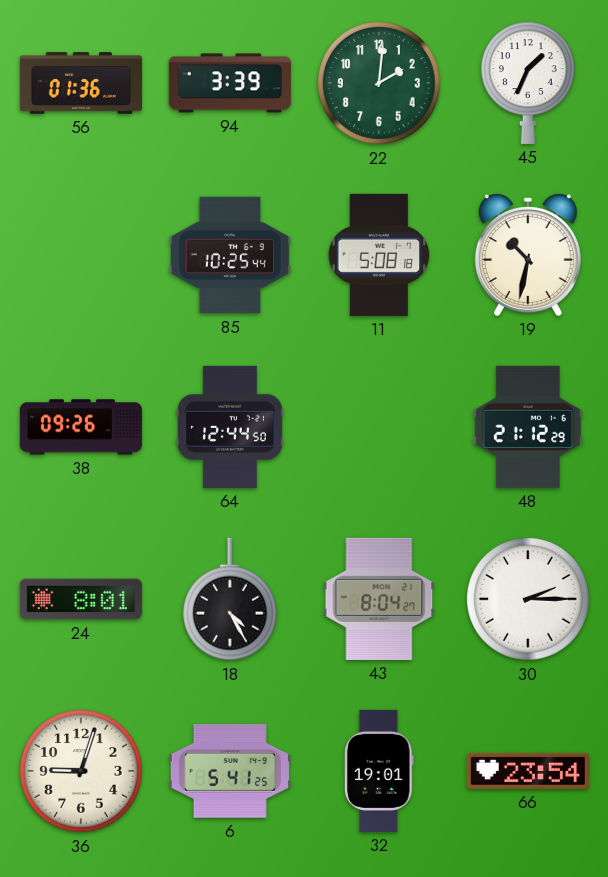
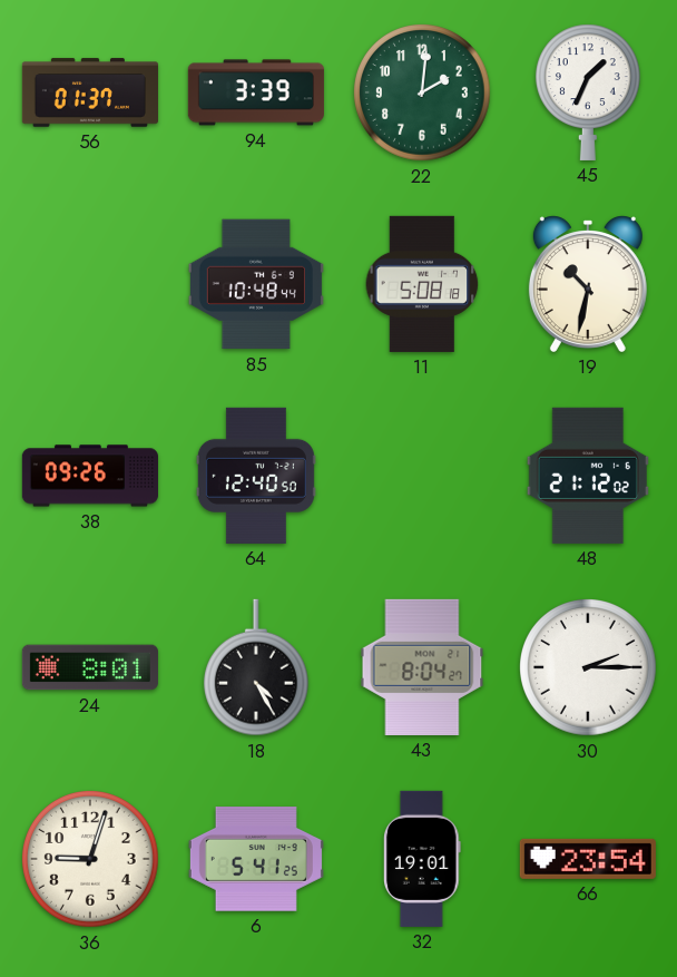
56: 01:36 -> 01:37 (90, 92)
85: 10:25 -> 10:48 (256, 284)
64: 12:44 -> 12:40 (256, 476)
48: 21:12:29 -> 21:12:02 (588, 476)
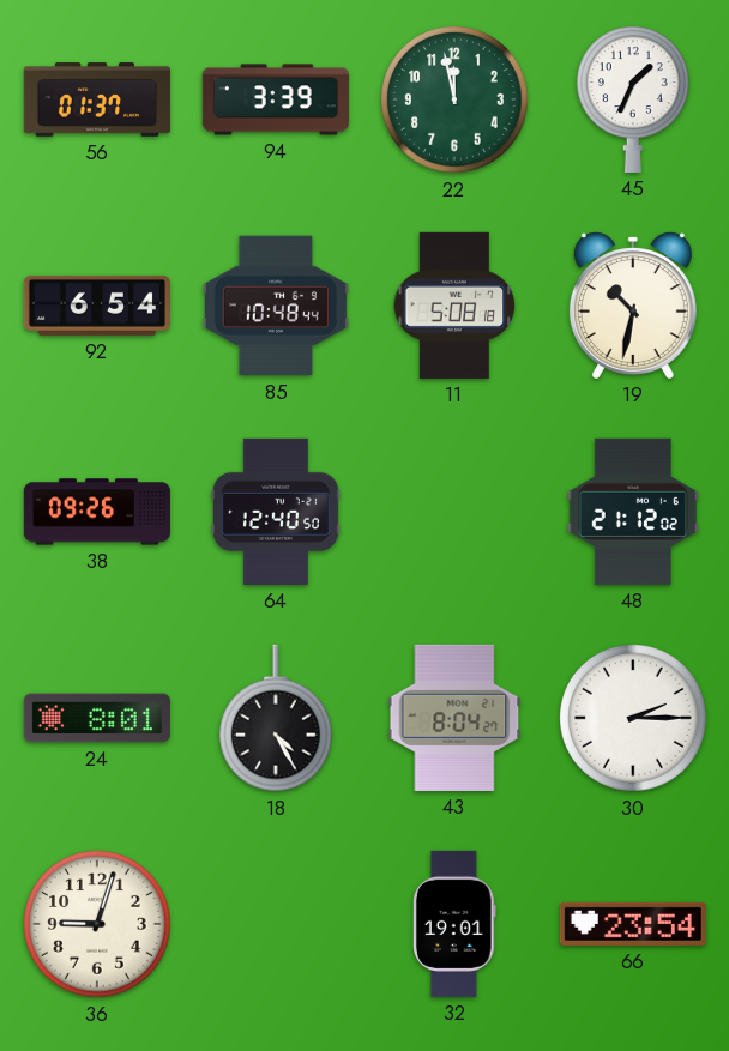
22: 2:01 -> 11:58 (456, 101)
92: none -> 6:54 (97, 306)
6: 5:41 -> none (256, 860)
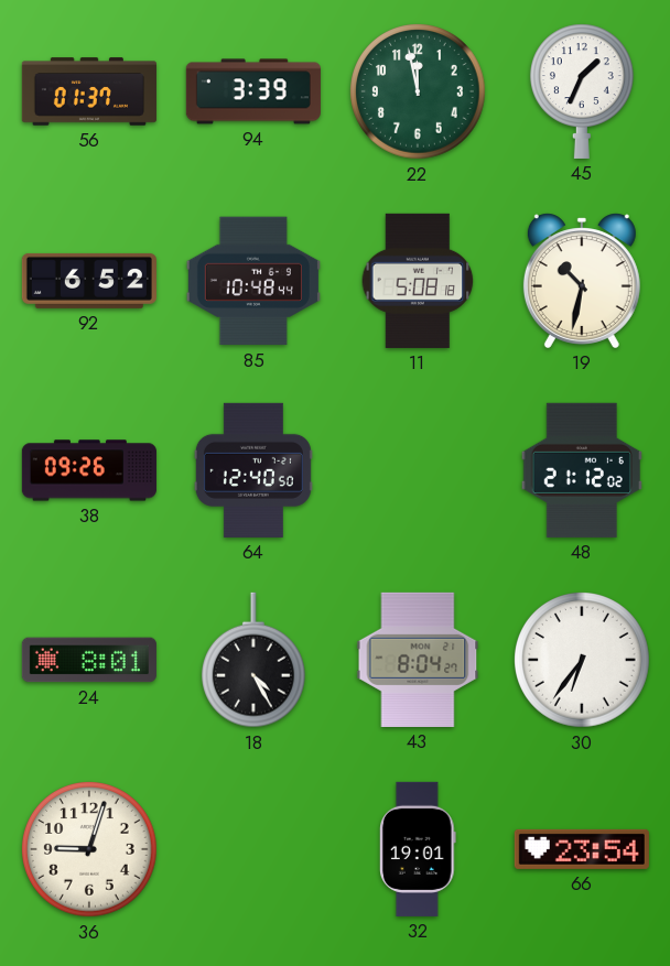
92: 6:54 -> 6:52 (89, 281)
30: 2:15 -> 6:36 (583, 661)
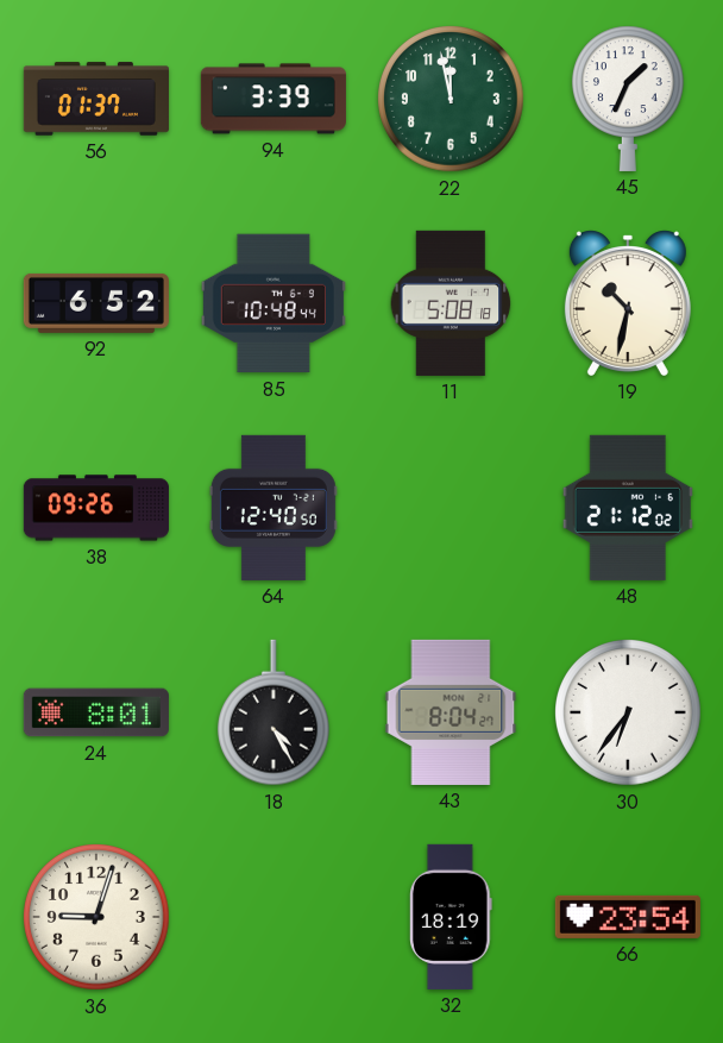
32: 19:01 -> 18:19 (452, 917)
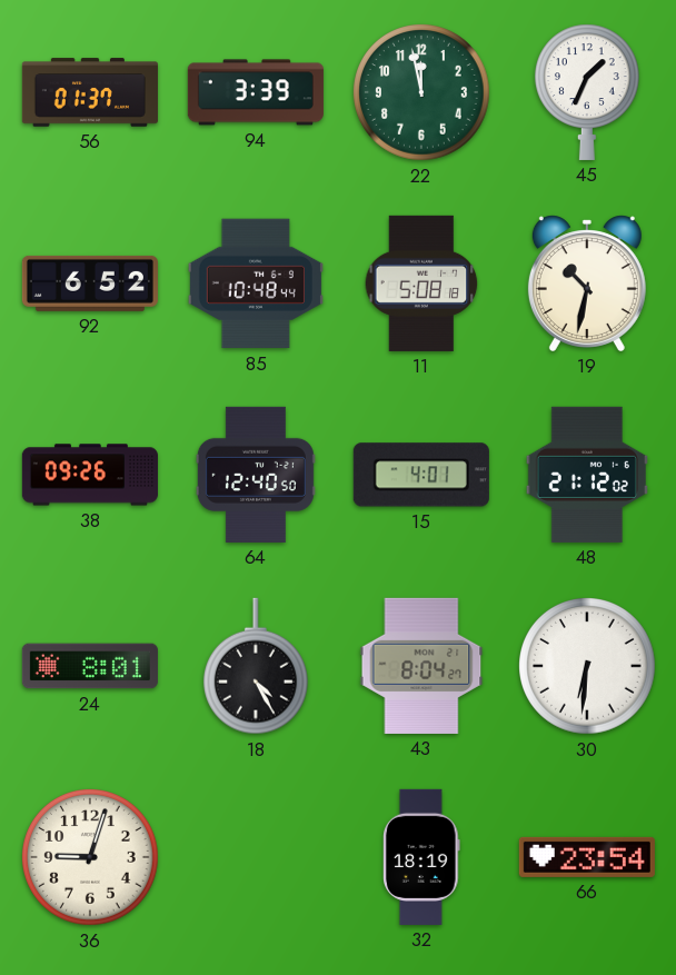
15: none -> 4:01 (421, 475)
30: 6:36 -> 6:31 (588, 667)
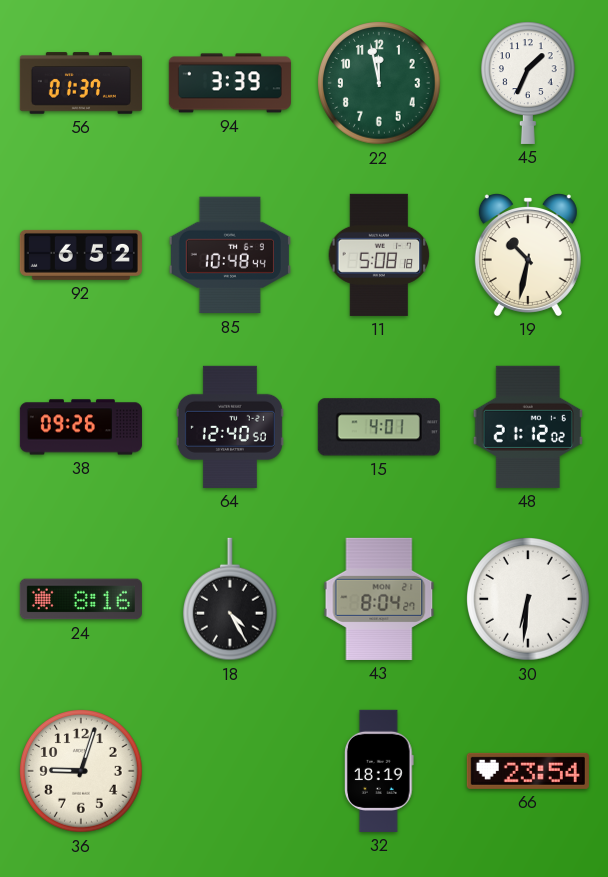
24: 8:01 -> 8:16 (81, 599)
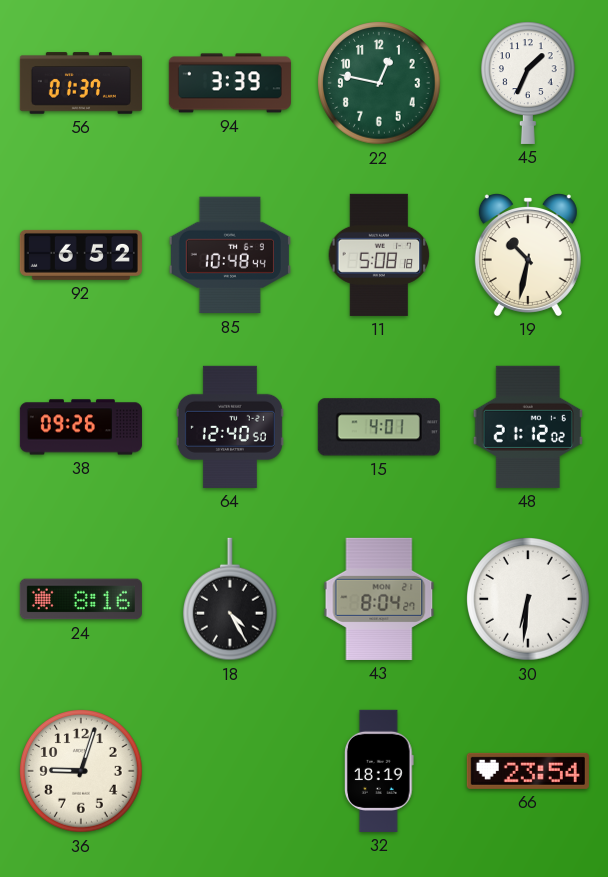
22: 11:58 -> 12:47 (380, 84)
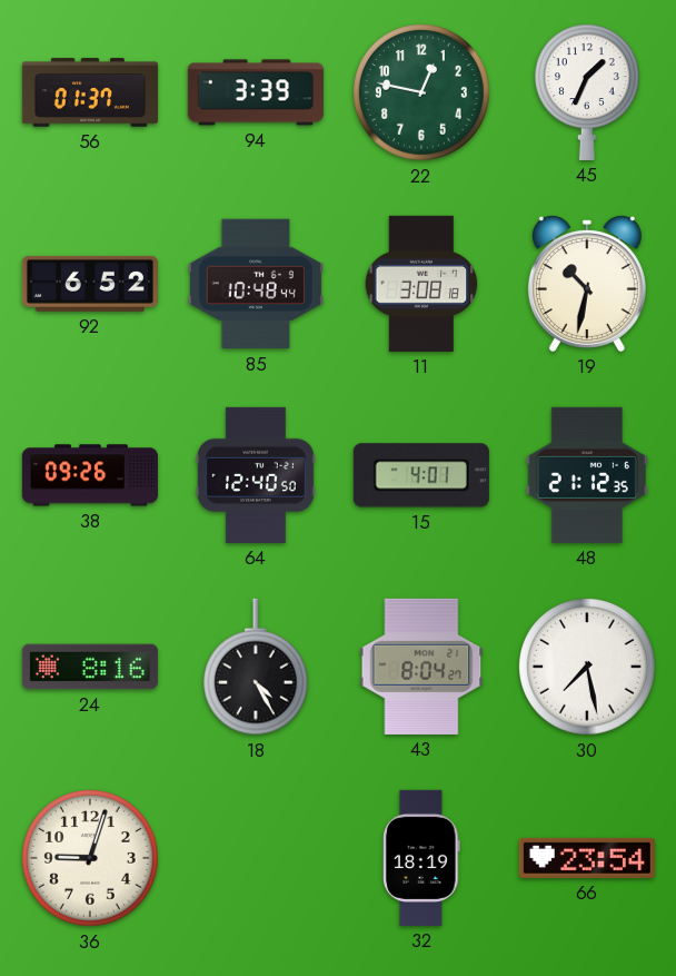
11: 5:08 -> 3:08 (421, 284)
48: 21:12:02 -> 21:12:35 (587, 475)
30: 6:31 -> 7:28 (588, 668)
